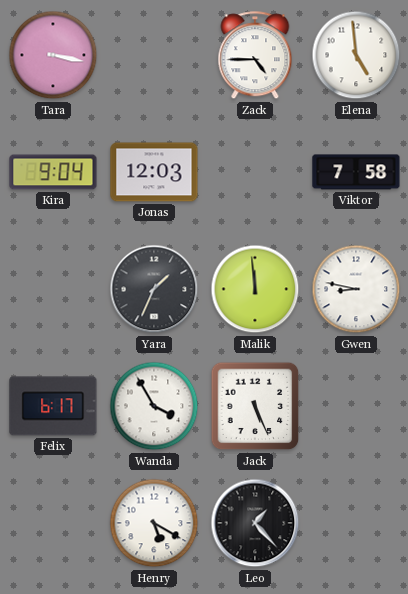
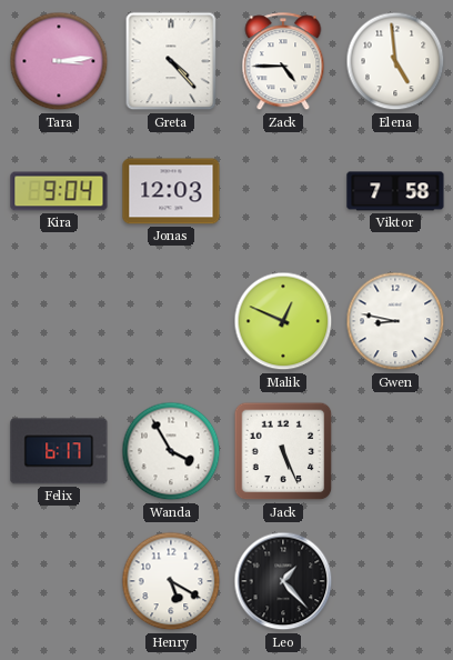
Tara: 3:17 -> 3:14 (59, 61)
Greta: none -> 4:23 (171, 61)
Yara: 1:34 -> none (154, 289)
Malik: 11:59 -> 12:49 (283, 321)
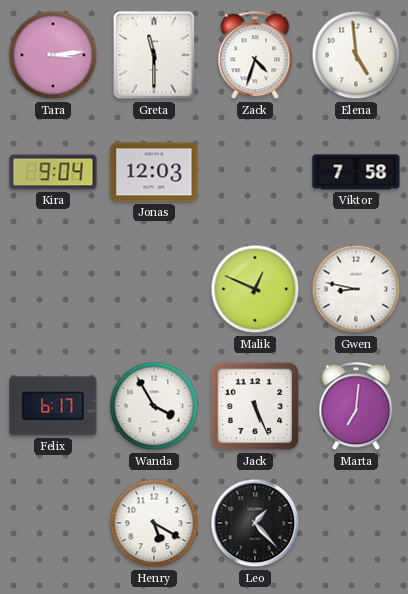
Greta: 4:23 -> 11:30 (154, 55)
Zack: 4:45 -> 4:33 (255, 56)
Marta: none -> 7:01 (356, 407)
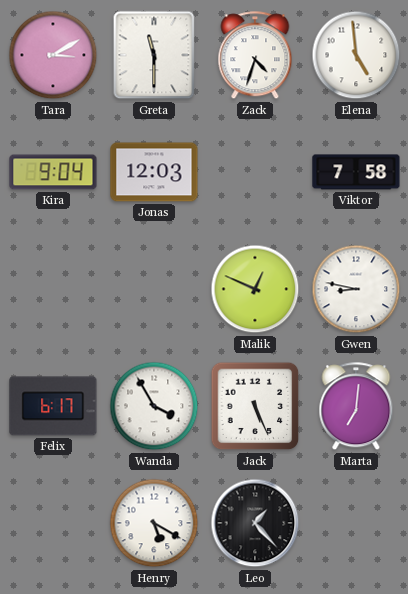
Tara: 3:14 -> 3:10 (53, 55)
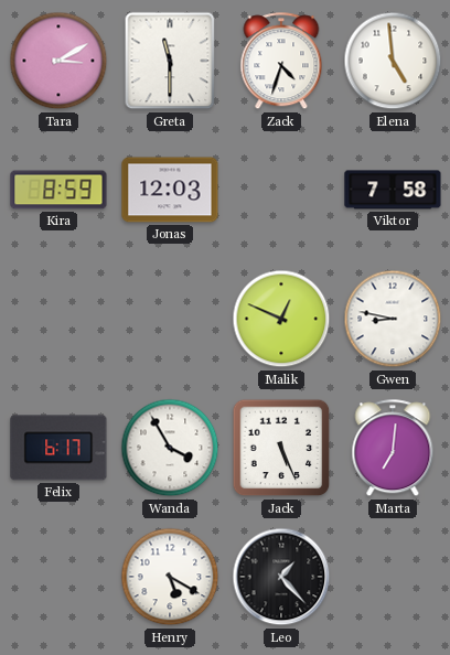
Kira: 9:04 -> 8:59 (58, 190)
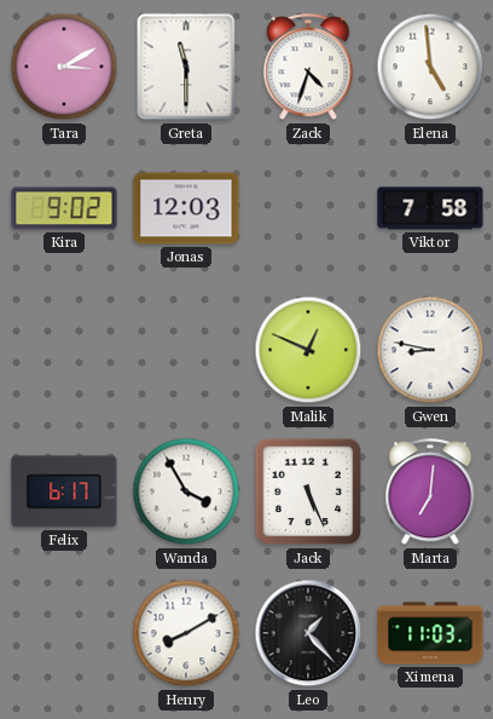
Kira: 8:59 -> 9:02 (64, 208)
Henry: 5:20 -> 8:10 (186, 633)
Ximena: none -> 11:03 (430, 633)
